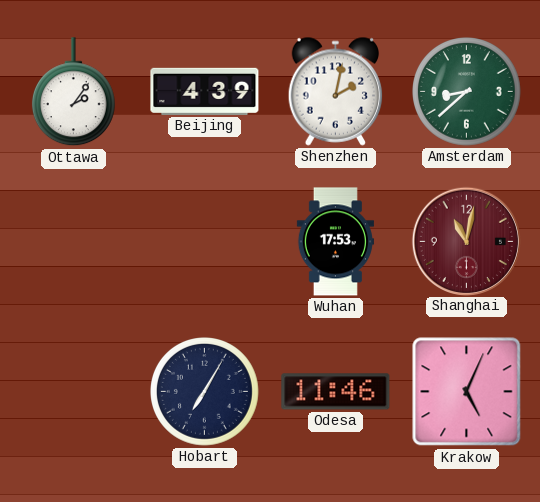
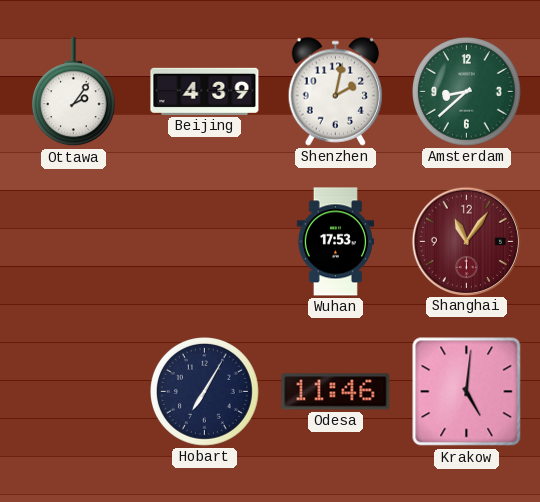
Shanghai: 11:02 -> 11:06 (466, 241)
Krakow: 5:04 -> 5:01 (467, 392)
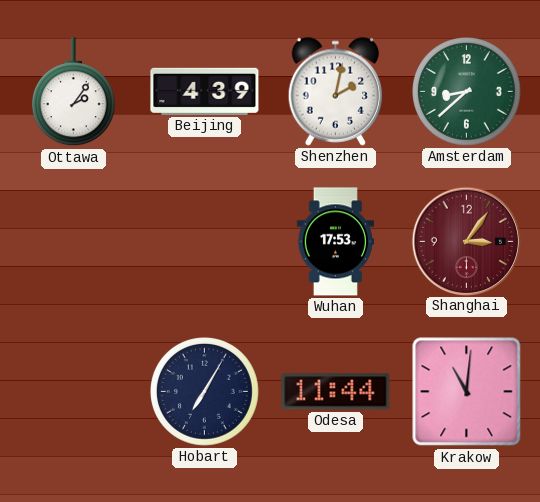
Shanghai: 11:06 -> 3:06 (466, 241)
Odesa: 11:46 -> 11:44 (336, 392)
Krakow: 5:01 -> 11:01 (467, 392)
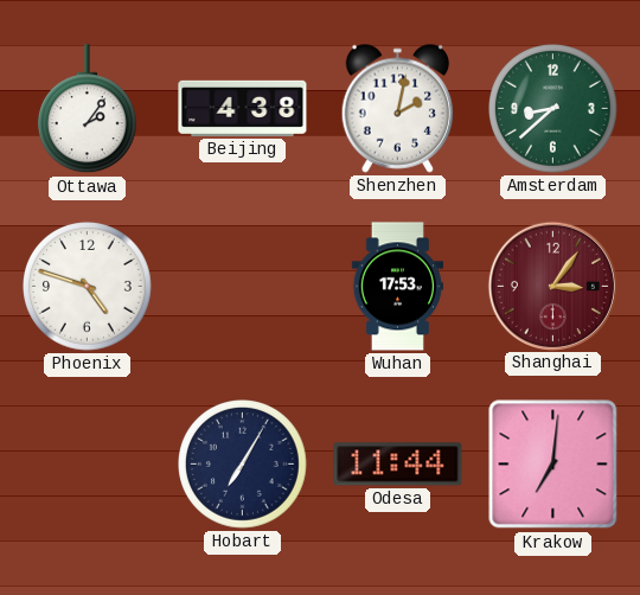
Beijing: 4:39 -> 4:38 (243, 108)
Phoenix: none -> 4:48 (88, 287)
Krakow: 11:01 -> 7:01 (553, 465)
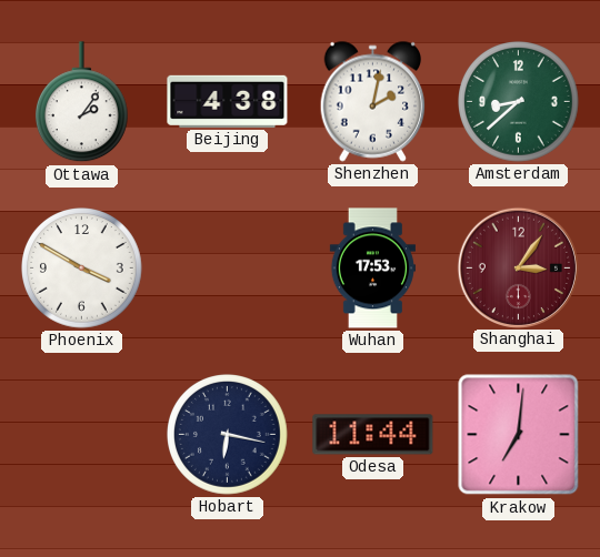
Phoenix: 4:48 -> 3:50 (82, 269)
Hobart: 7:05 -> 6:17 (228, 435)
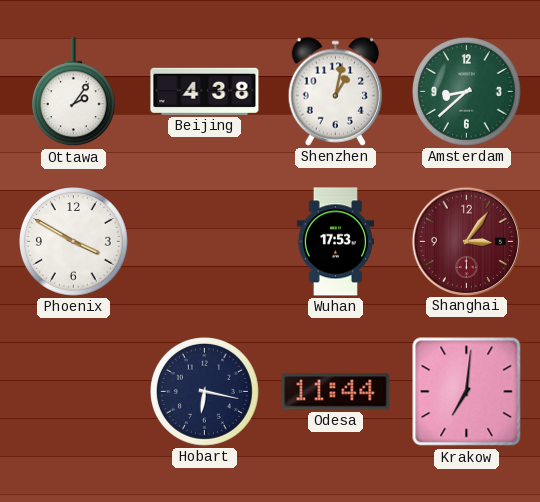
Shenzhen: 2:02 -> 1:02 (336, 91)
